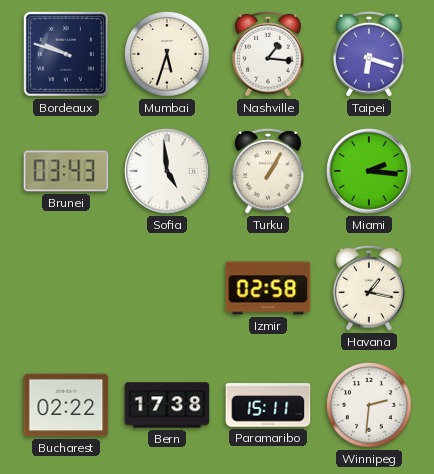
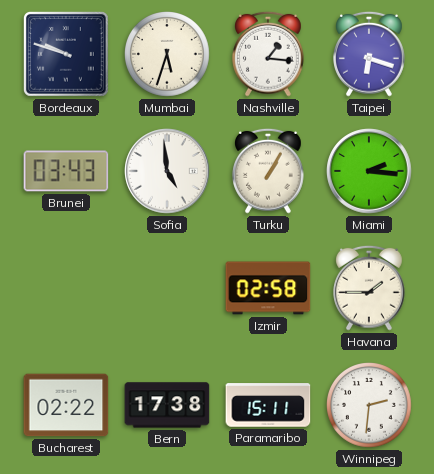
Havana: 1:17 -> 1:45 (370, 288)
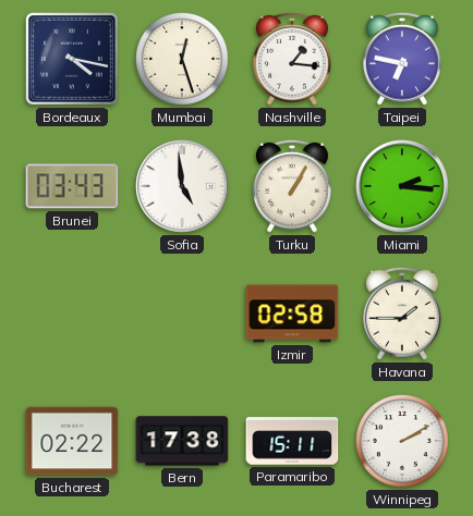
Bordeaux: 9:48 -> 4:17 (72, 59)
Mumbai: 5:33 -> 12:27 (183, 60)
Taipei: 6:18 -> 6:47 (403, 59)
Winnipeg: 2:31 -> 2:10 (403, 442)
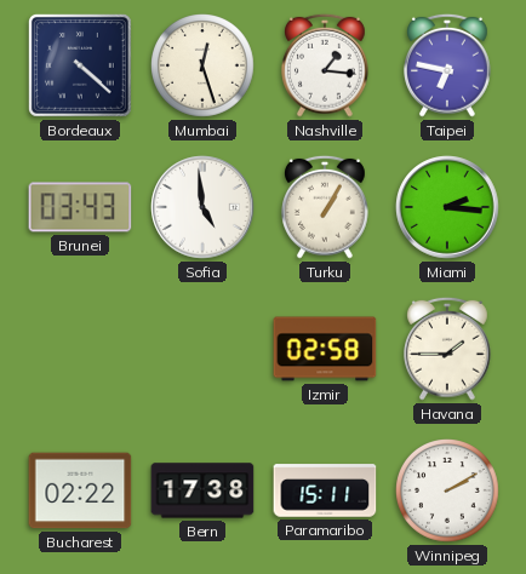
Bordeaux: 4:17 -> 4:22 (80, 65)
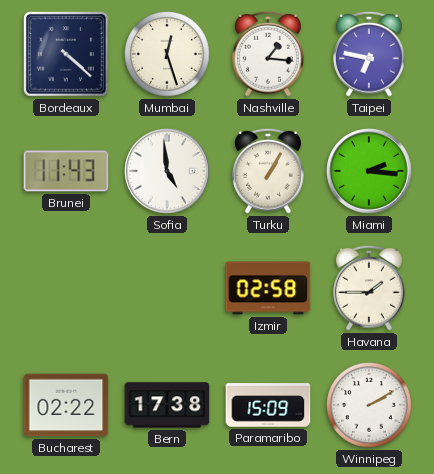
Brunei: 03:43 -> 11:43 (66, 171)
Paramaribo: 15:11 -> 15:09 (268, 405)
